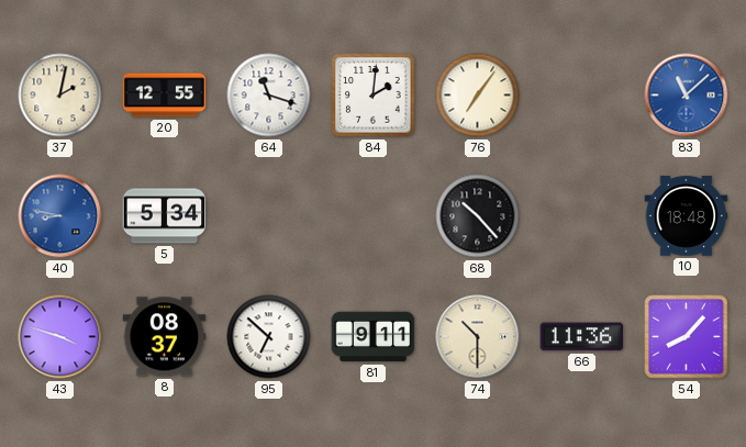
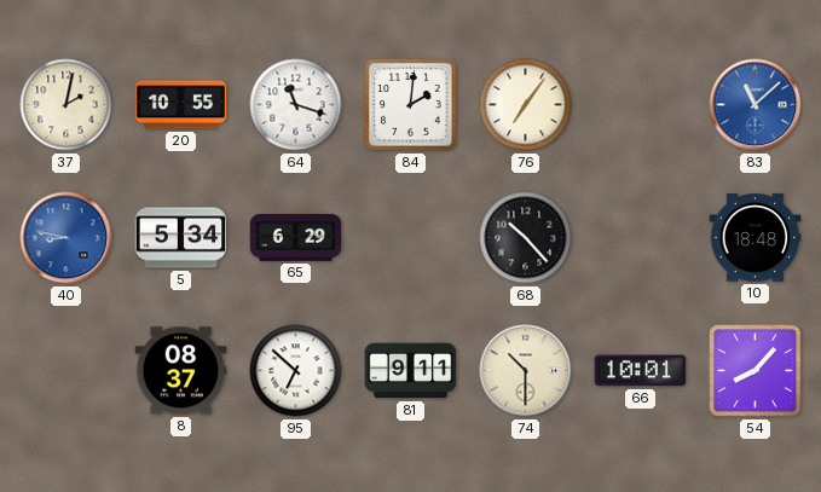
20: 12:55 -> 10:55 (181, 105)
65: none -> 6:29 (296, 238)
43: 3:48 -> none (60, 337)
66: 11:36 -> 10:01 (641, 371)
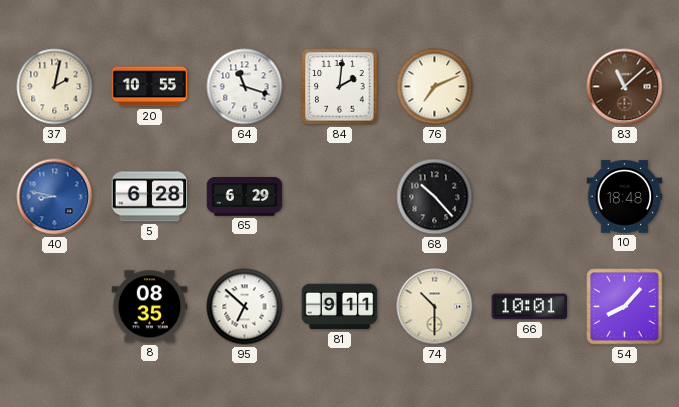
76: 7:06 -> 7:11 (435, 87)
83 dial: blue -> brown (625, 87)
5: 5:34 -> 6:28 (150, 197)
8: 08:37 -> 08:35 (150, 307)
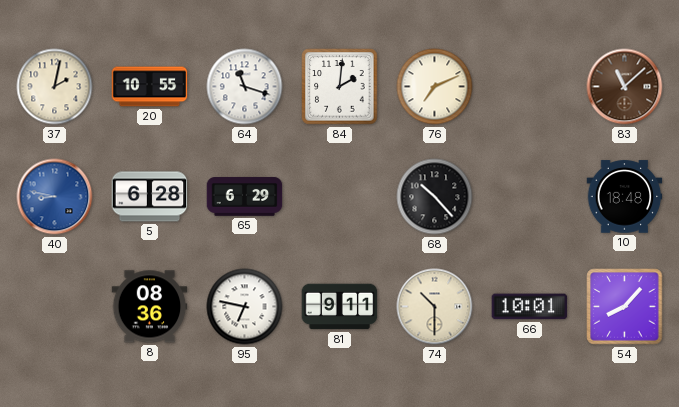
8: 08:35 -> 08:36 (150, 307)
95: 6:52 -> 6:47 (245, 307)
